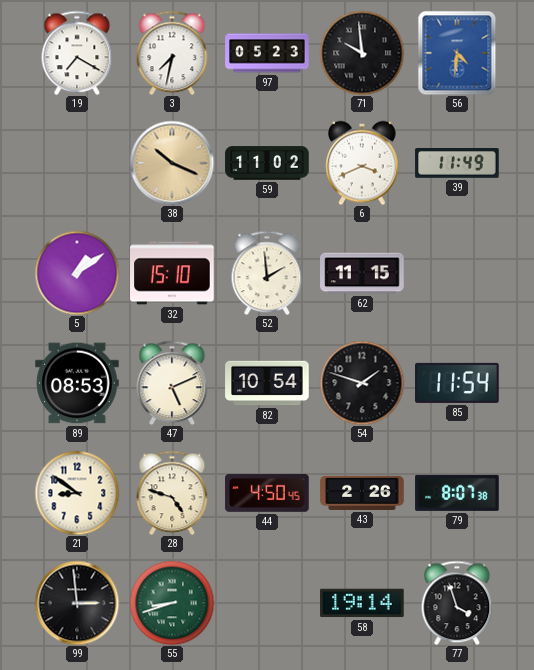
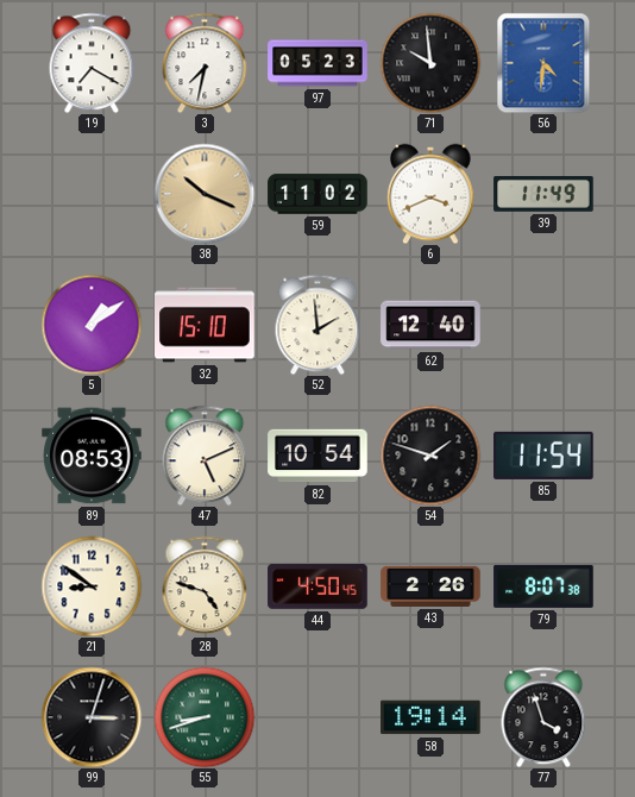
62: 11:15 -> 12:40 (430, 325)
99: 2:59 -> 3:03 (92, 717)
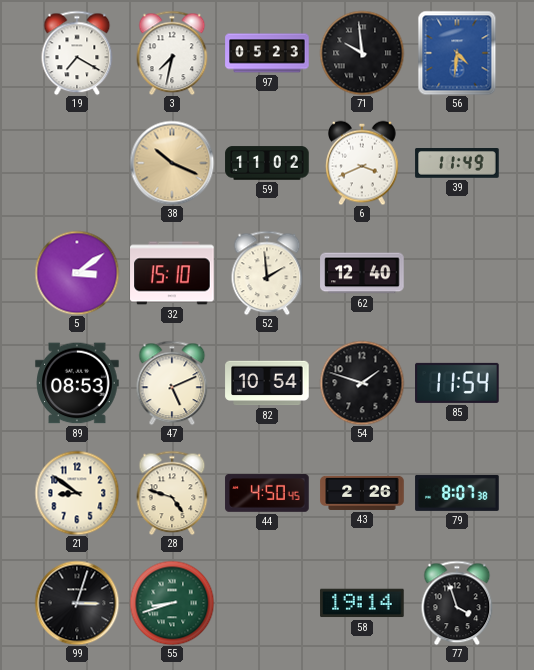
5: 1:09 -> 3:09 (77, 273)
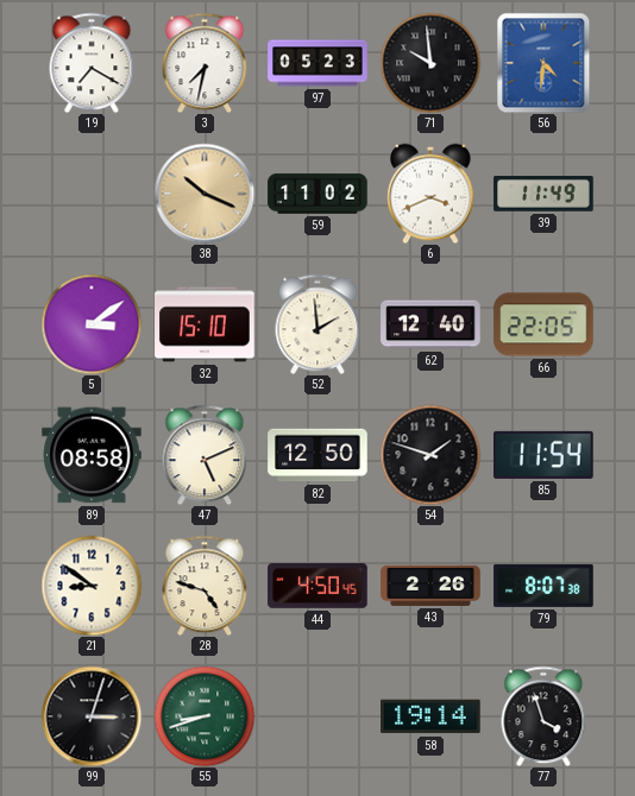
66: none -> 22:05 (543, 324)
89: 08:53 -> 08:58 (92, 455)
82: 10:54 -> 12:50 (317, 455)
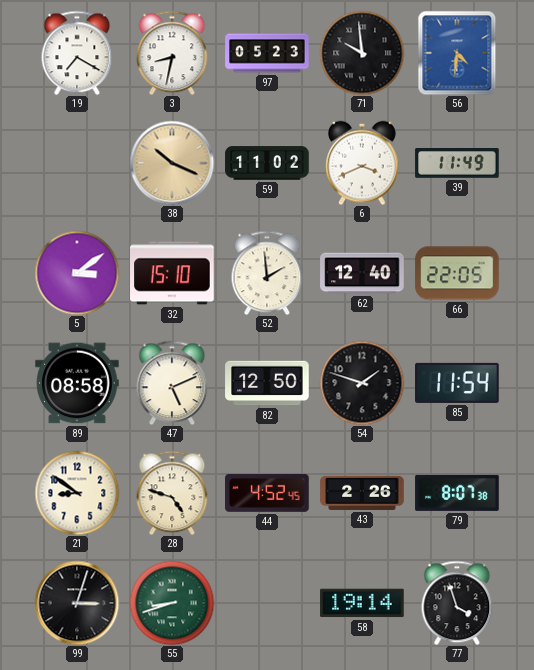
3: 7:32 -> 8:32 (172, 53)
44: 4:50 -> 4:52 (267, 493)
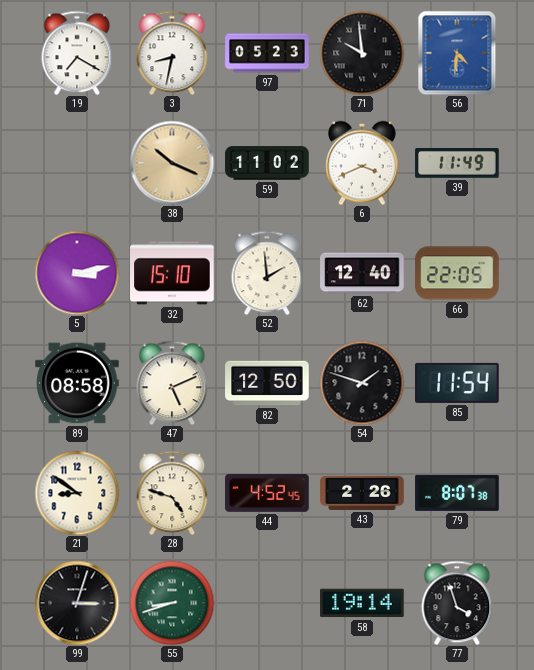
5: 3:09 -> 3:13 (77, 273)
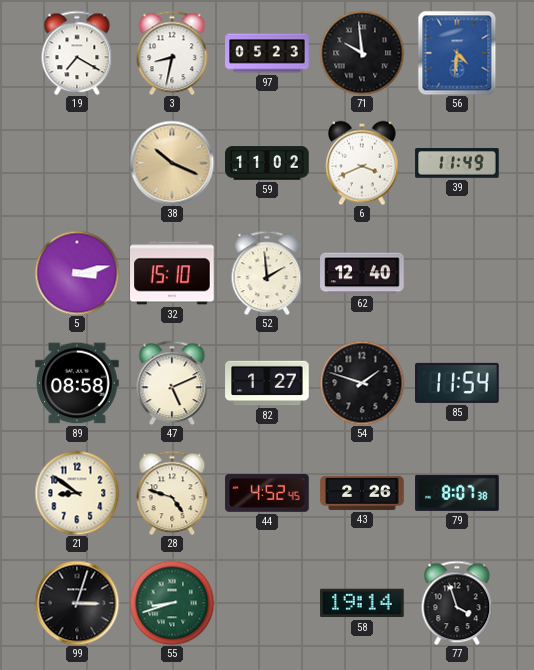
66: 22:05 -> none (457, 273)
82: 12:50 -> 1:27 (267, 383)
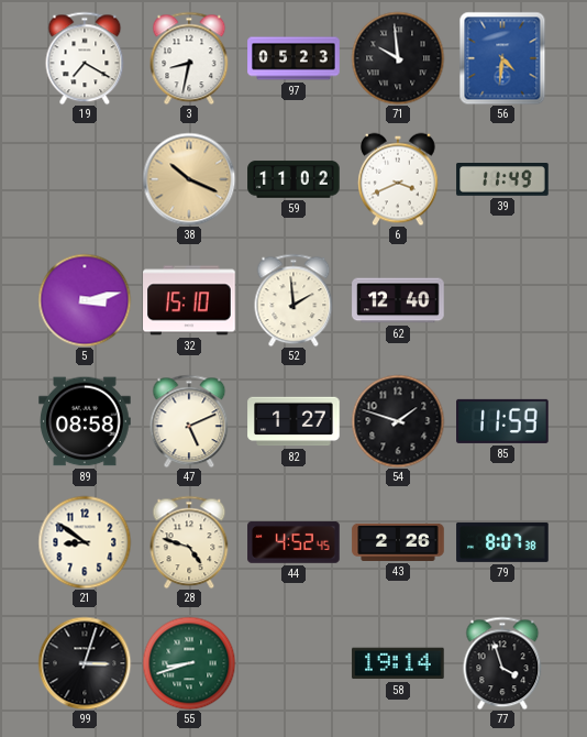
85: 11:54 -> 11:59 (502, 421)
